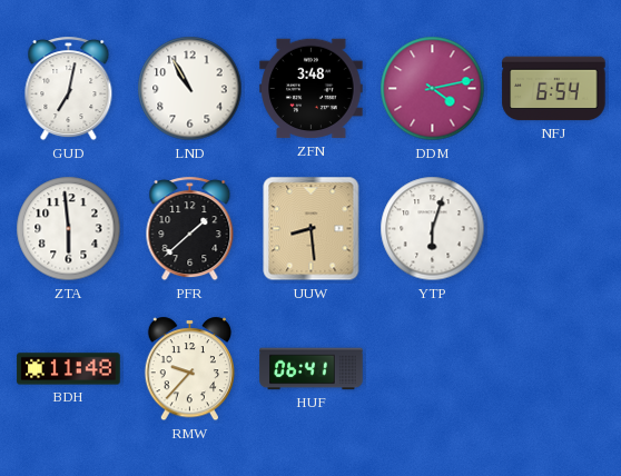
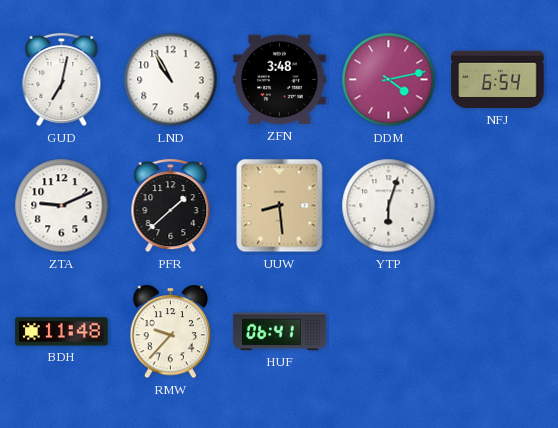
ZTA: 5:59 -> 9:11 (62, 206)
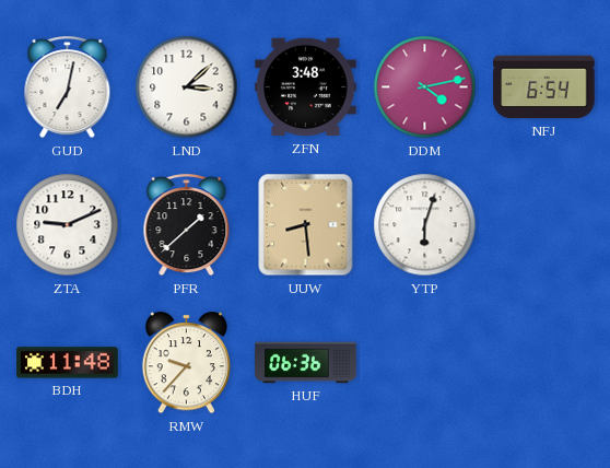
LND: 10:55 -> 3:08 (187, 87)
HUF: 06:41 -> 06:36 (306, 363)
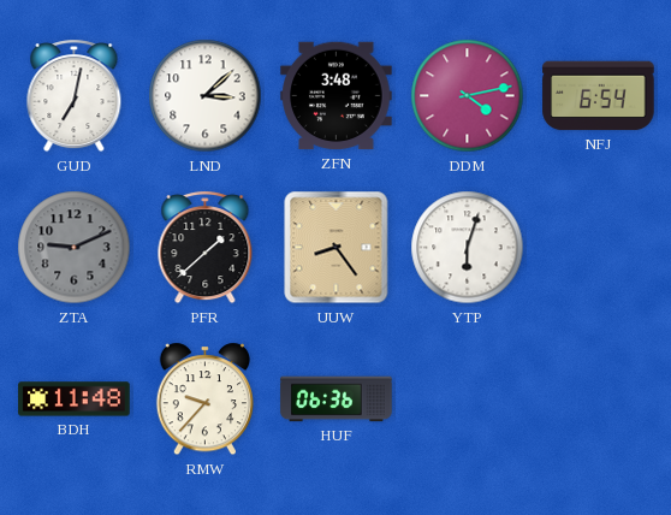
ZTA dial: white -> grey (75, 248)
UUW: 8:29 -> 8:24 (337, 248)
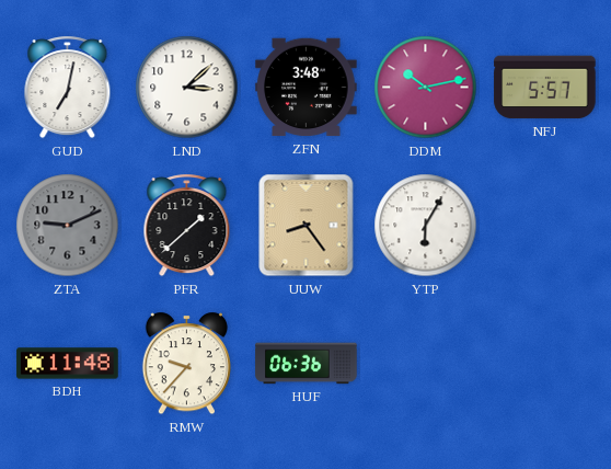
DDM: 4:13 -> 10:13 (426, 88)
NFJ: 6:54 -> 5:57 (545, 88)
YTP: 6:03 -> 6:05 (426, 226)
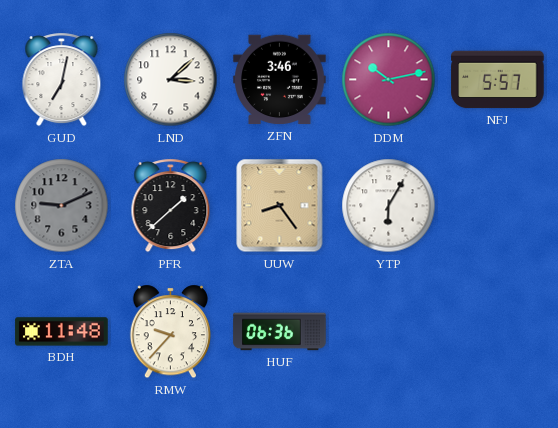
ZFN: 3:48 -> 3:46 (280, 80)
